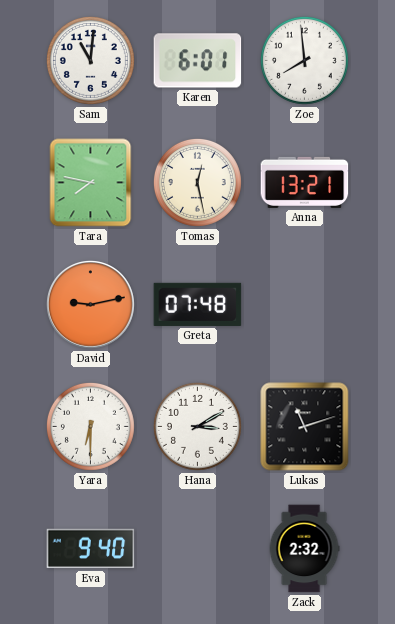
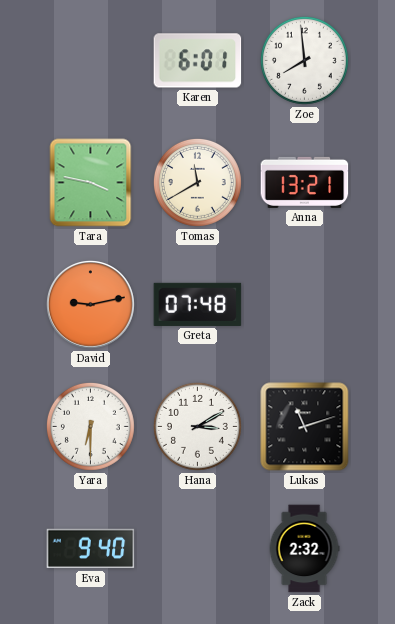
Sam: 11:01 -> none (90, 60)
Tara: 7:47 -> 3:47 (91, 183)
Tomas: 12:28 -> 11:40 (197, 182)
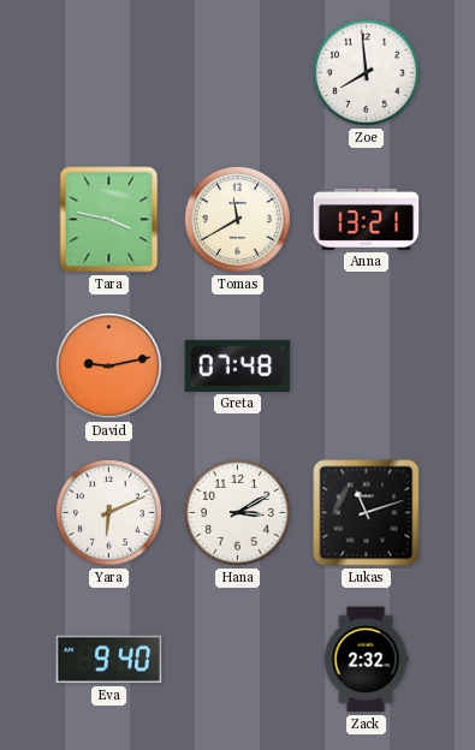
Karen: 6:01 -> none (198, 61)
Yara: 6:30 -> 6:11 (108, 512)
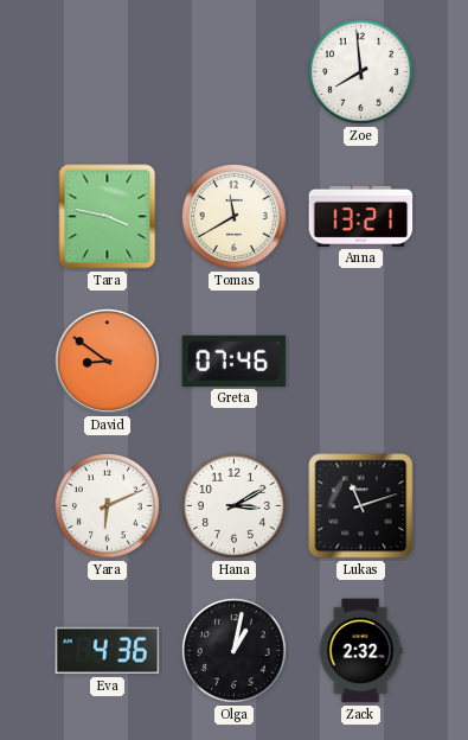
David: 9:13 -> 8:51 (107, 361)
Greta: 07:48 -> 07:46 (235, 361)
Eva: 9:40 -> 4:36 (108, 651)
Olga: none -> 1:02 (233, 650)
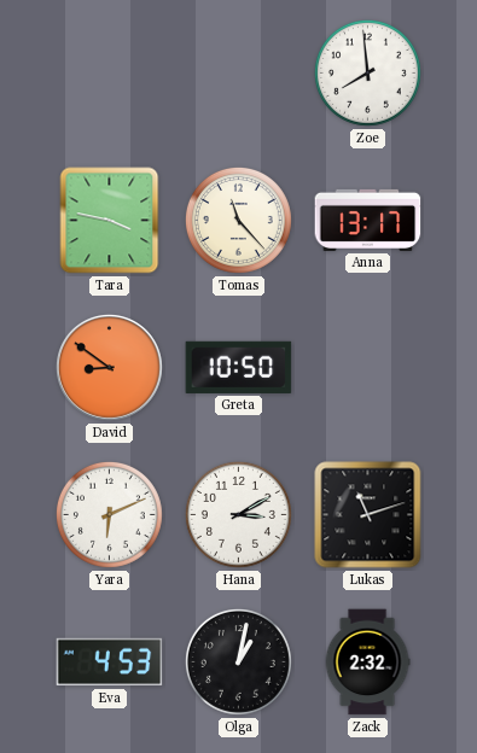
Tomas: 11:40 -> 11:23 (238, 220)
Anna: 13:21 -> 13:17 (368, 220)
Greta: 07:46 -> 10:50 (239, 367)
Eva: 4:36 -> 4:53 (110, 662)
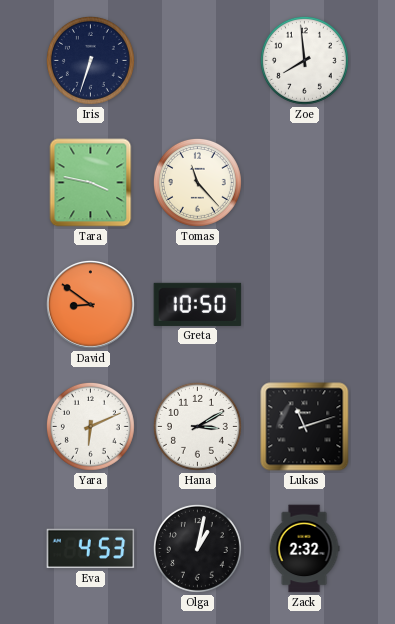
Iris: none -> 6:33 (90, 60)
Anna: 13:17 -> none (368, 220)
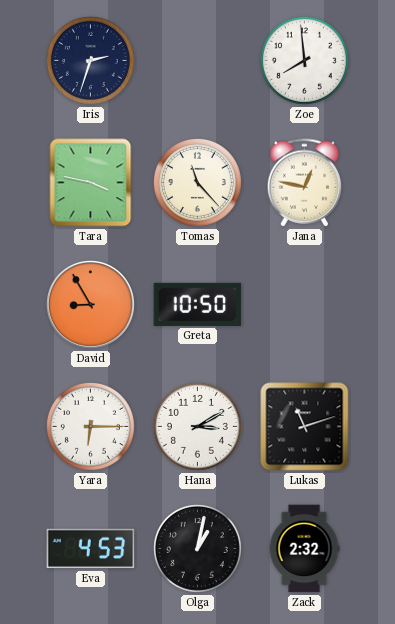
Iris: 6:33 -> 2:33 (90, 60)
Jana: none -> 12:47 (305, 183)
David: 8:51 -> 8:55 (90, 304)
Yara: 6:11 -> 6:15 (90, 426)
